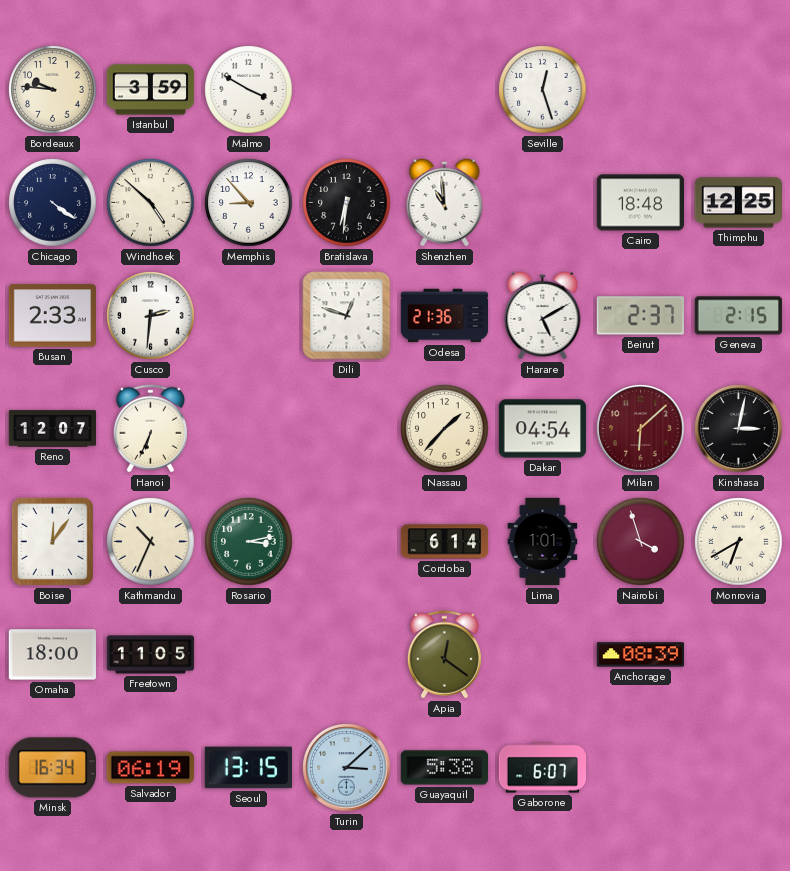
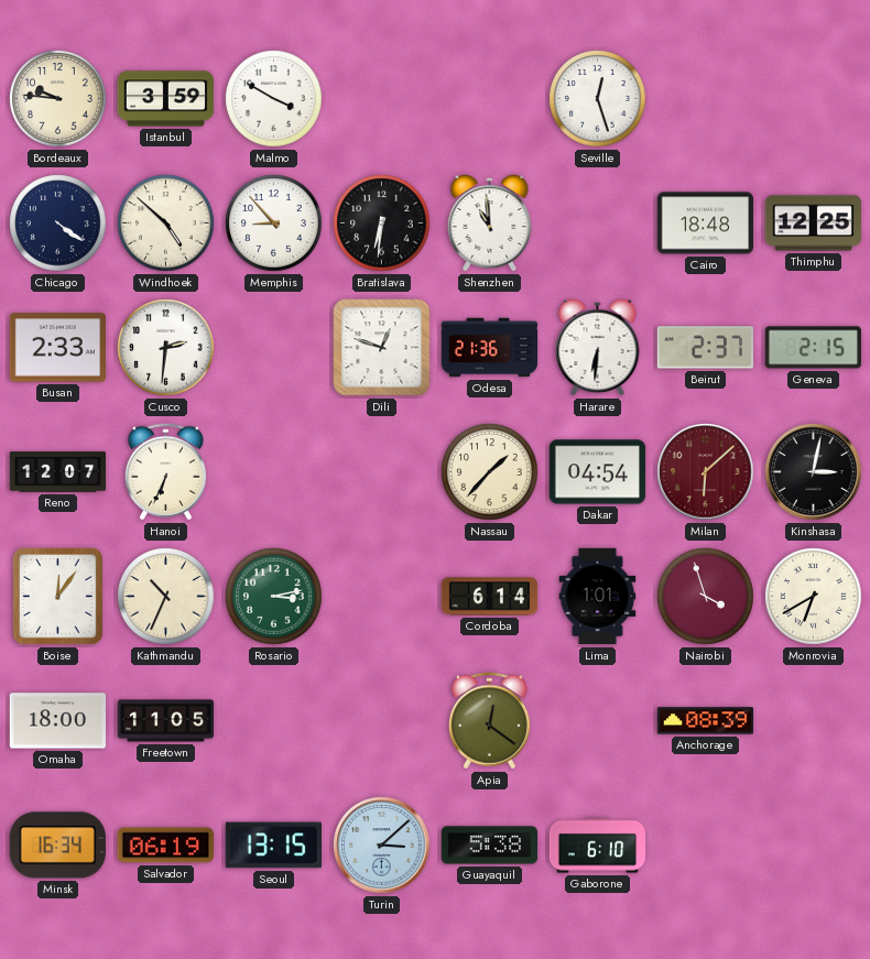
Harare: 5:10 -> 6:31 (598, 347)
Gaborone: 6:07 -> 6:10 (598, 846)
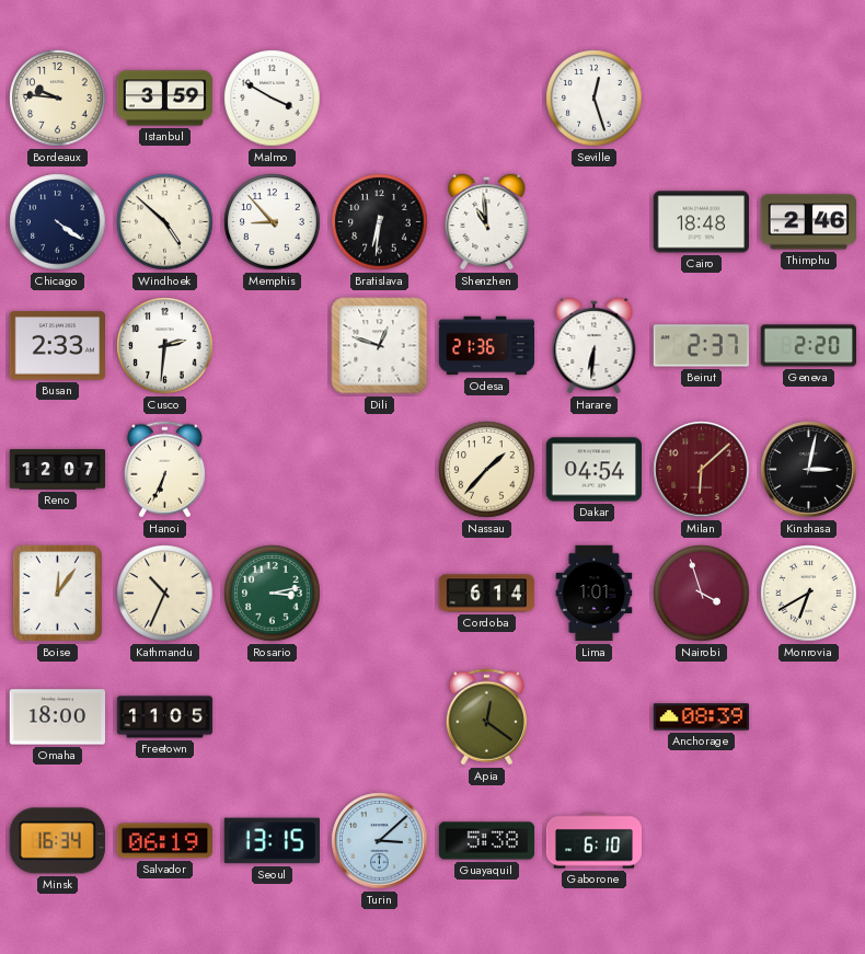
Thimphu: 12:25 -> 2:46 (808, 222)
Geneva: 2:15 -> 2:20 (808, 346)
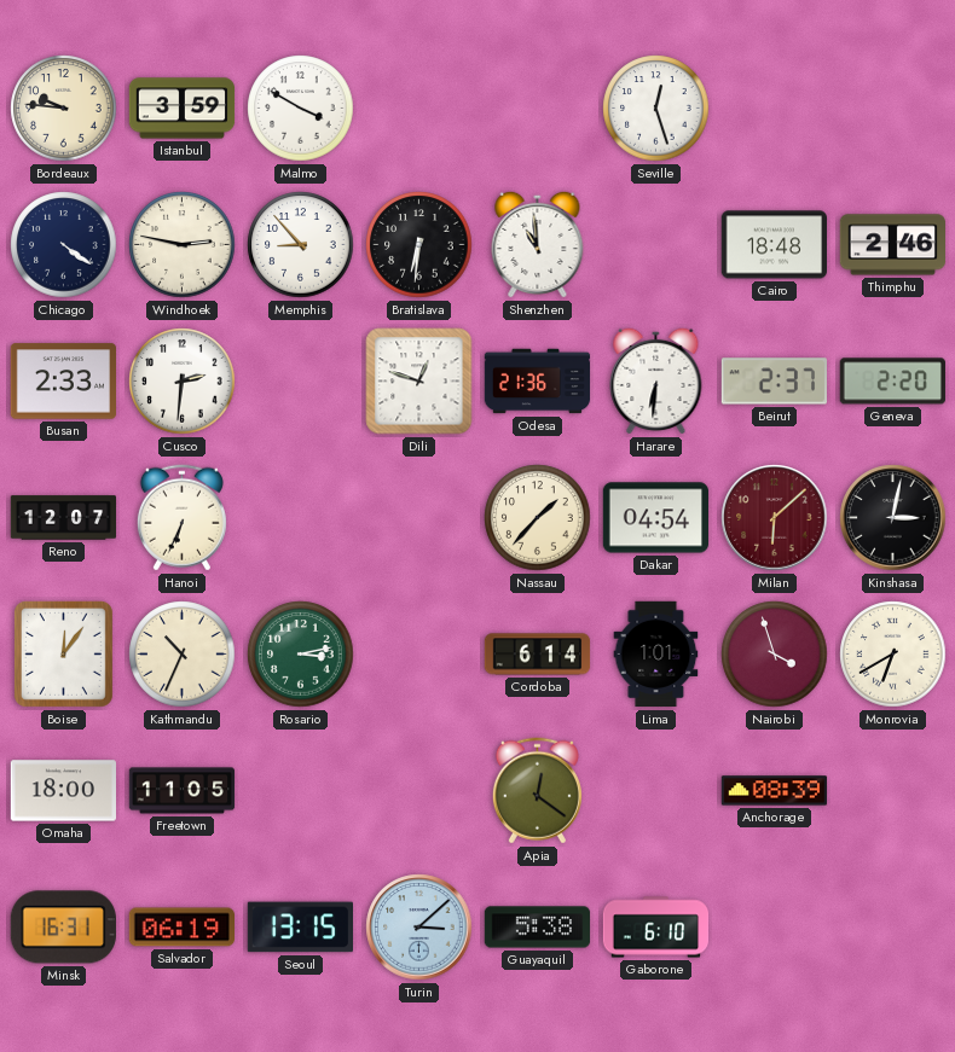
Windhoek: 4:52 -> 2:47 (183, 245)
Minsk: 16:34 -> 16:31 (63, 928)
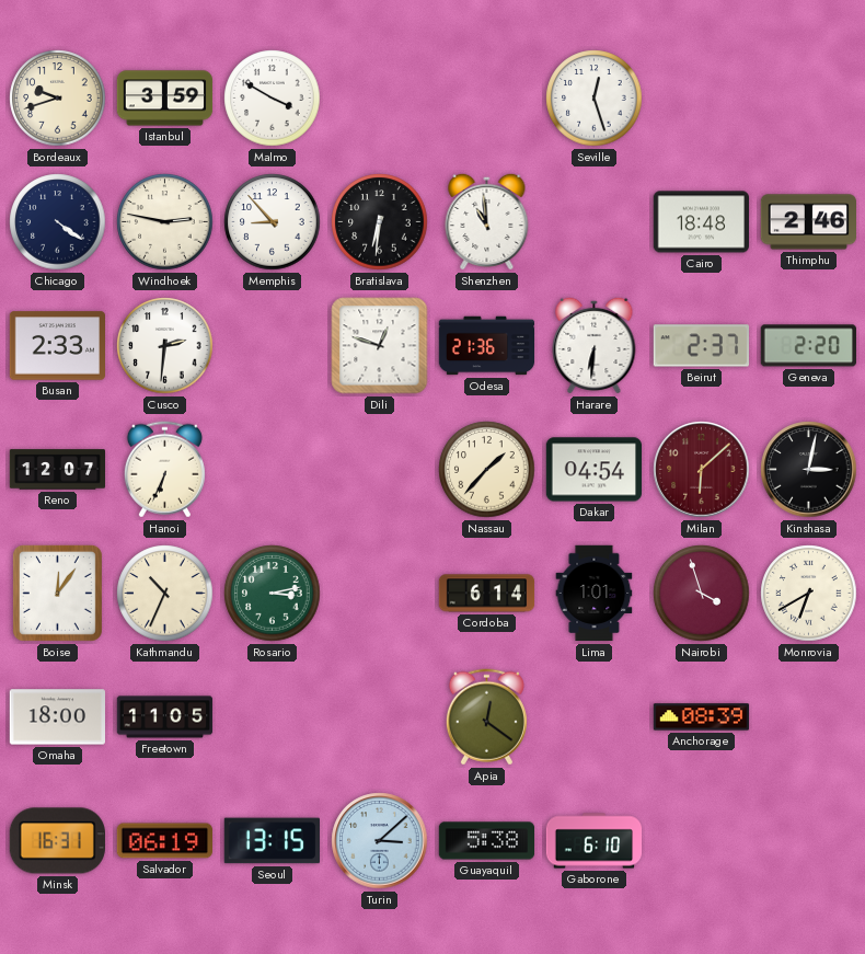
Bordeaux: 9:46 -> 9:42 (58, 99)
